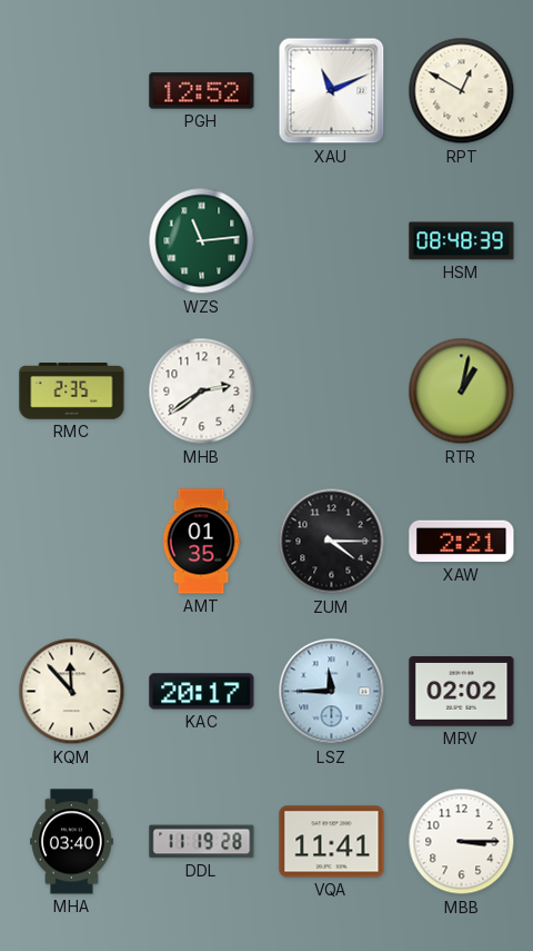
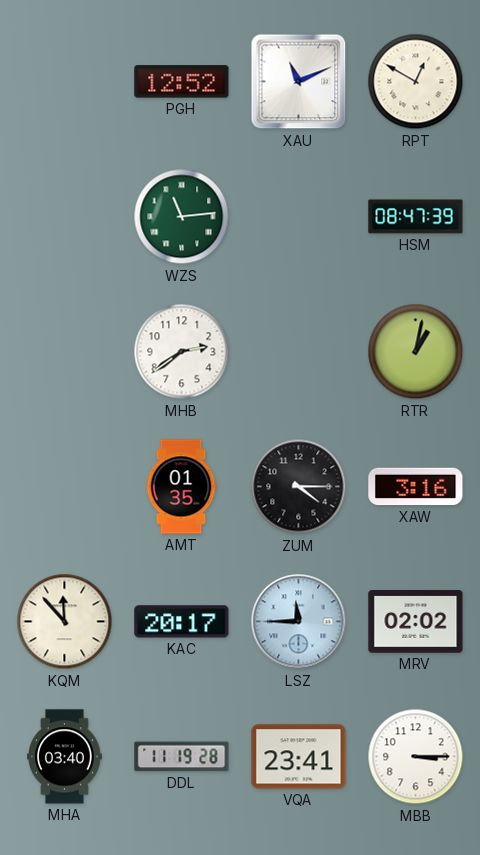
HSM: 08:48 -> 08:47 (416, 217)
RMC: 2:35 -> none (72, 392)
XAW: 2:21 -> 3:16 (416, 487)
VQA: 11:41 -> 23:41 (299, 757)
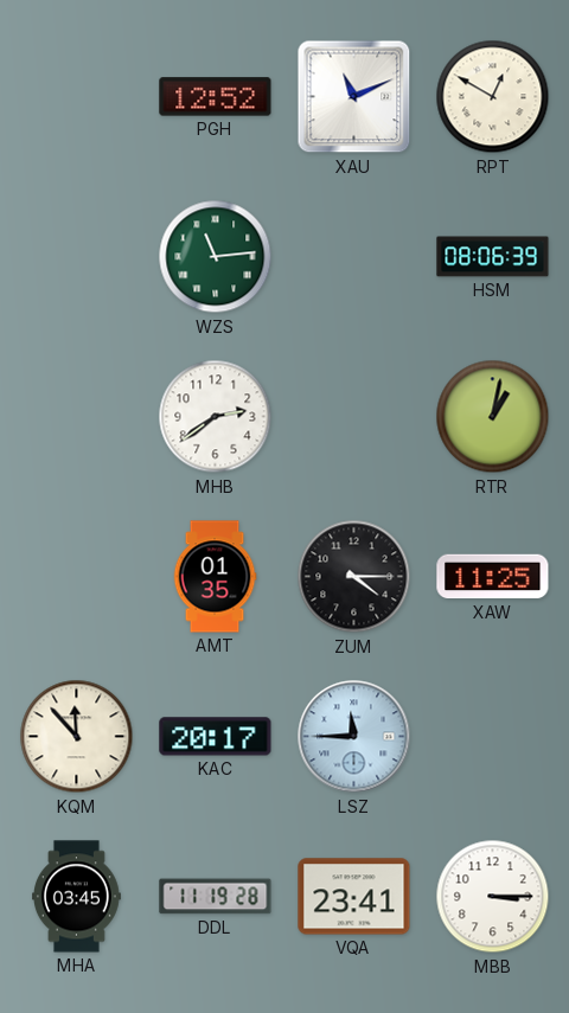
HSM: 08:47 -> 08:06 (493, 257)
XAW: 3:16 -> 11:25 (493, 577)
MRV: 02:02 -> none (416, 622)
MHA: 03:40 -> 03:45 (77, 897)
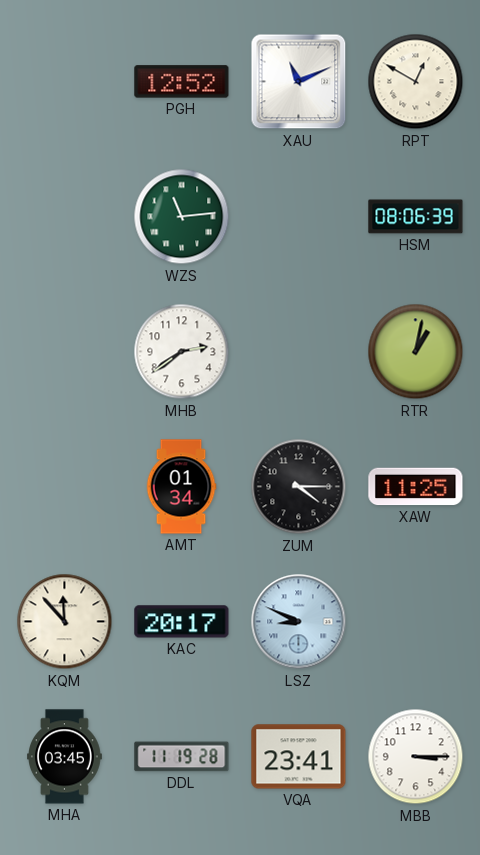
AMT: 01:35 -> 01:34 (181, 487)
LSZ: 11:45 -> 8:49 (299, 622)
